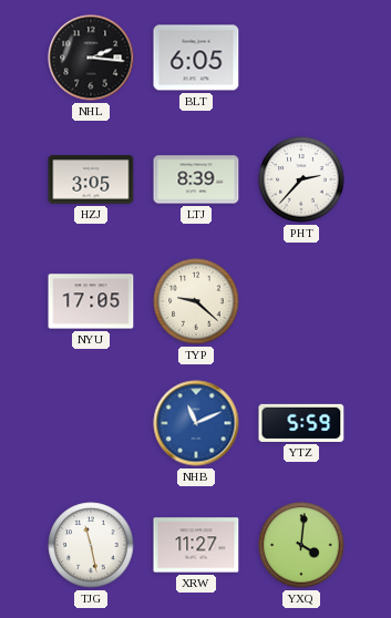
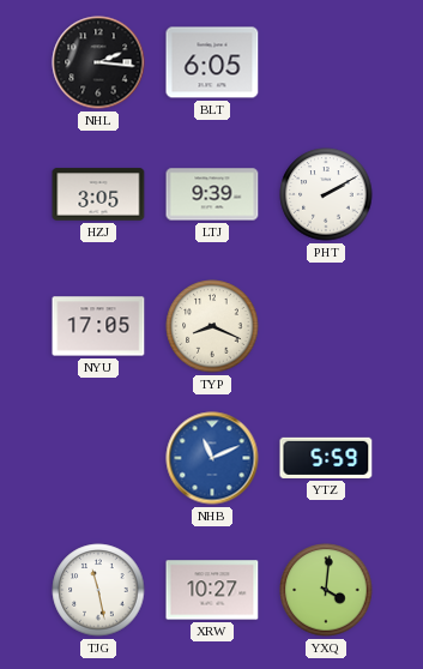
LTJ: 8:39 -> 9:39 (212, 194)
PHT: 2:37 -> 2:10 (326, 194)
TYP: 9:22 -> 8:19 (212, 326)
XRW: 11:27 -> 10:27 (212, 590)
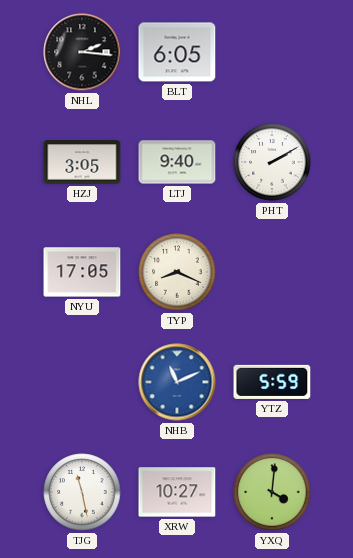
LTJ: 9:39 -> 9:40 (177, 162)
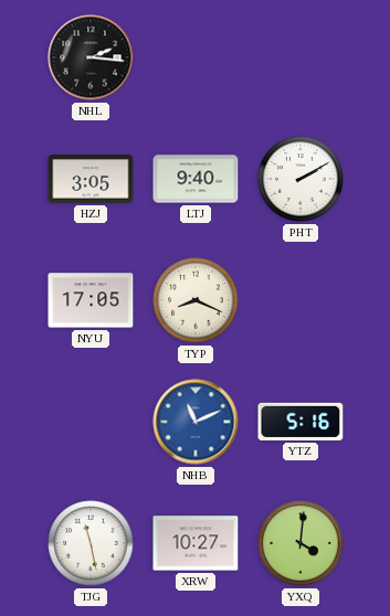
BLT: 6:05 -> none (177, 52)
YTZ: 5:59 -> 5:16 (301, 422)
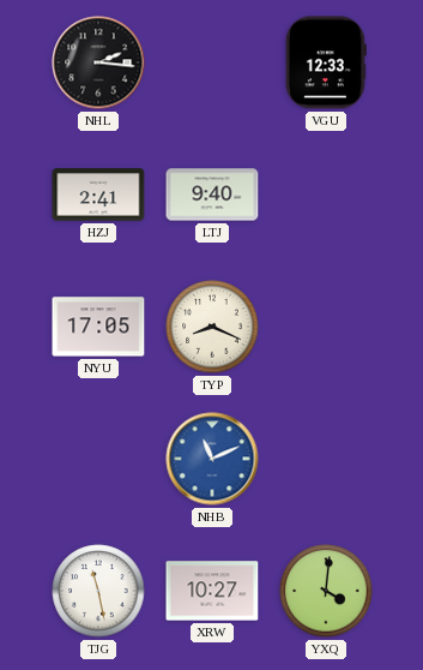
VGU: none -> 12:33 (326, 62)
HZJ: 3:05 -> 2:41 (98, 195)
PHT: 2:10 -> none (301, 179)
YTZ: 5:16 -> none (301, 422)
